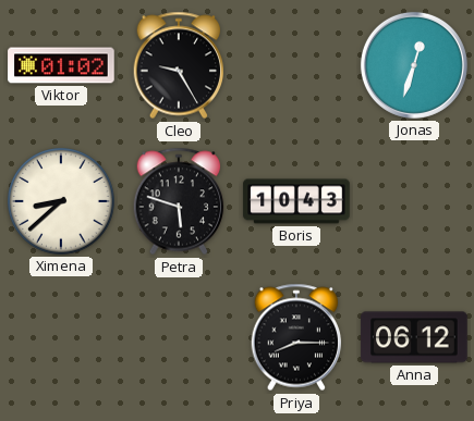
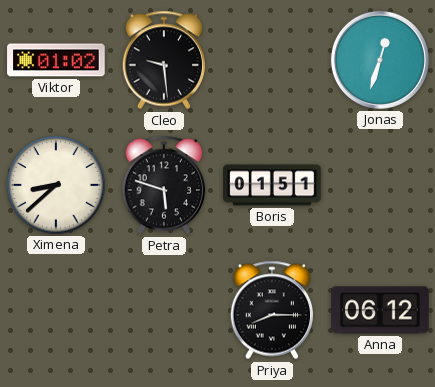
Cleo: 9:25 -> 9:29 (164, 60)
Boris: 10:43 -> 01:51 (272, 185)
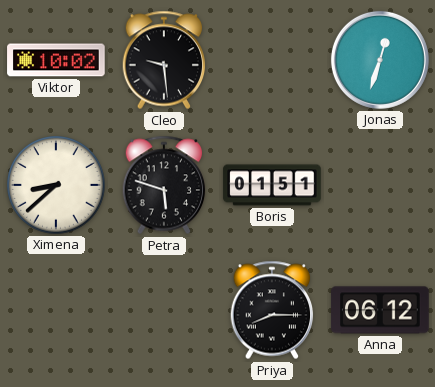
Viktor: 01:02 -> 10:02 (56, 60)
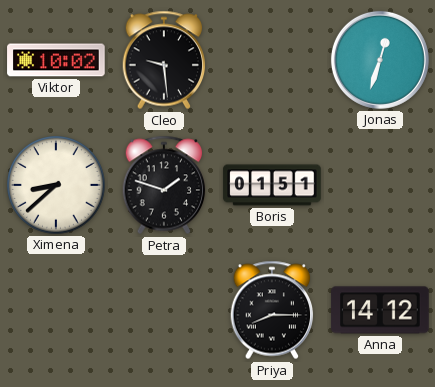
Petra: 5:48 -> 1:48 (164, 185)
Anna: 06:12 -> 14:12 (380, 310)
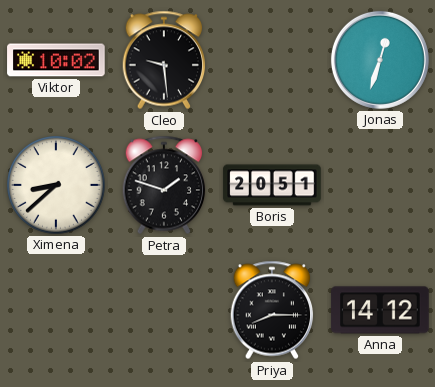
Boris: 01:51 -> 20:51 (272, 185)
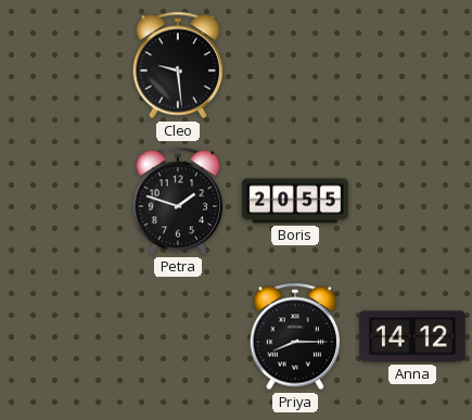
Viktor: 10:02 -> none (56, 60)
Jonas: 12:33 -> none (380, 60)
Ximena: 8:38 -> none (57, 186)
Boris: 20:51 -> 20:55 (295, 201)
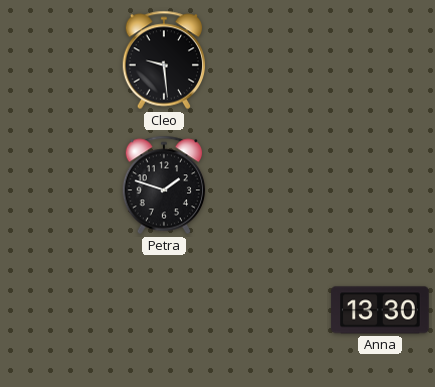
Boris: 20:55 -> none (295, 201)
Priya: 8:15 -> none (295, 336)
Anna: 14:12 -> 13:30 (380, 310)
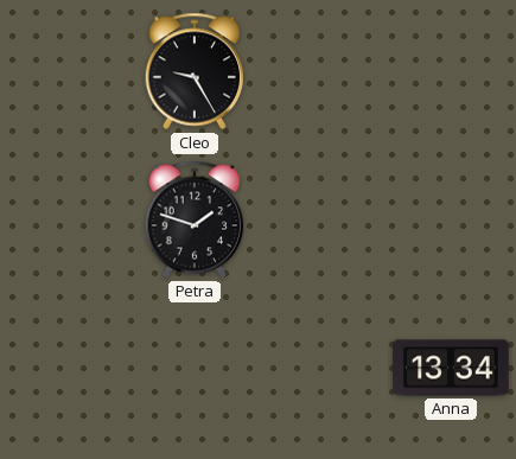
Cleo: 9:29 -> 9:25 (195, 71)
Anna: 13:30 -> 13:34 (451, 368)
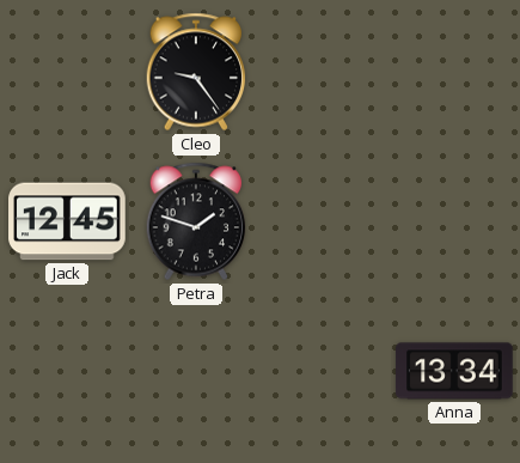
Cleo: 9:25 -> 9:24 (196, 72)
Jack: none -> 12:45 (67, 221)
